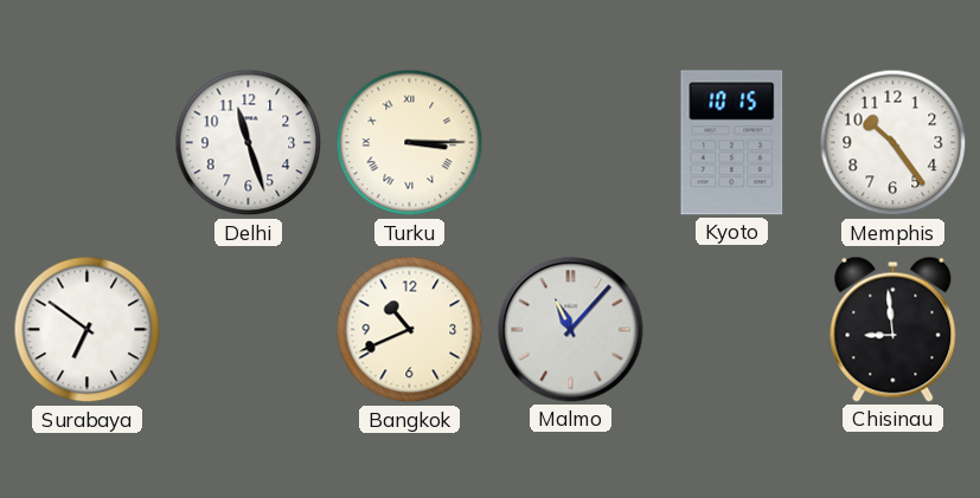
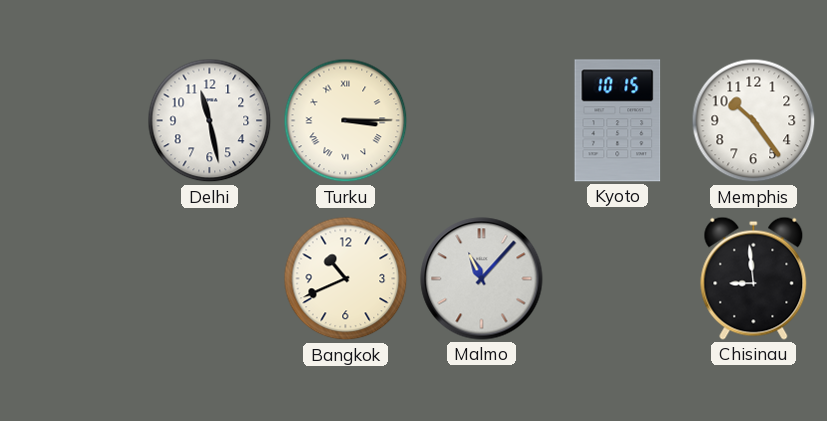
Delhi: 11:27 -> 11:28 (210, 121)
Surabaya: 6:51 -> none (88, 330)
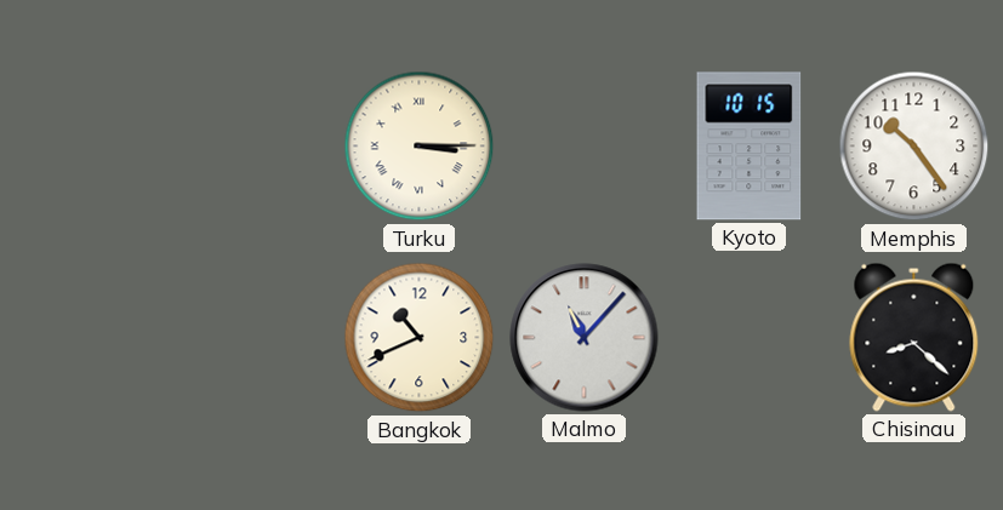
Delhi: 11:28 -> none (210, 121)
Chisinau: 8:59 -> 8:22 (914, 337)
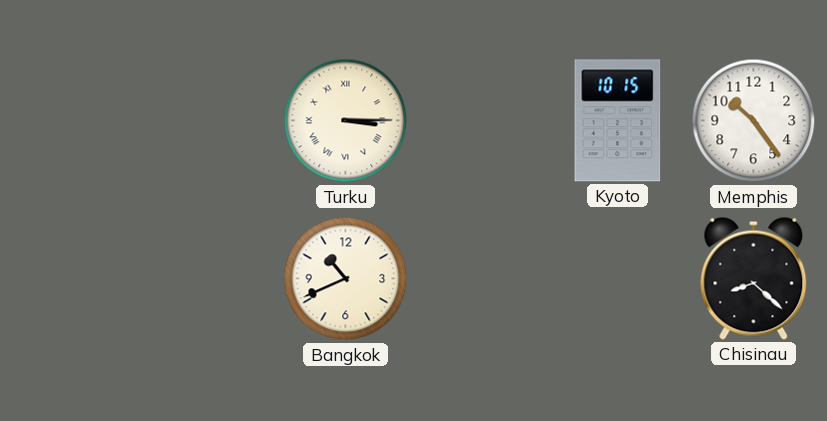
Malmo: 11:07 -> none (585, 338)
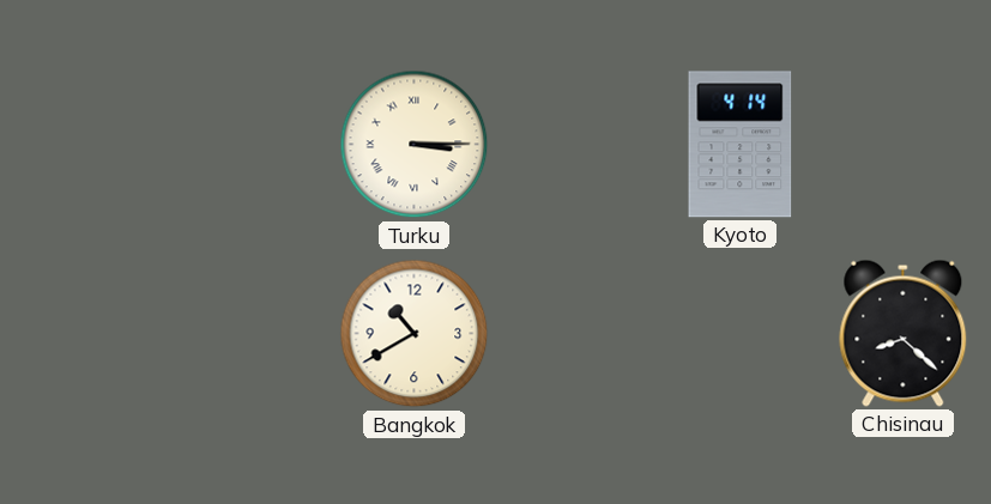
Kyoto: 10:15 -> 4:14 (741, 145)
Memphis: 10:24 -> none (754, 121)
Bangkok: 10:41 -> 10:40 (415, 334)
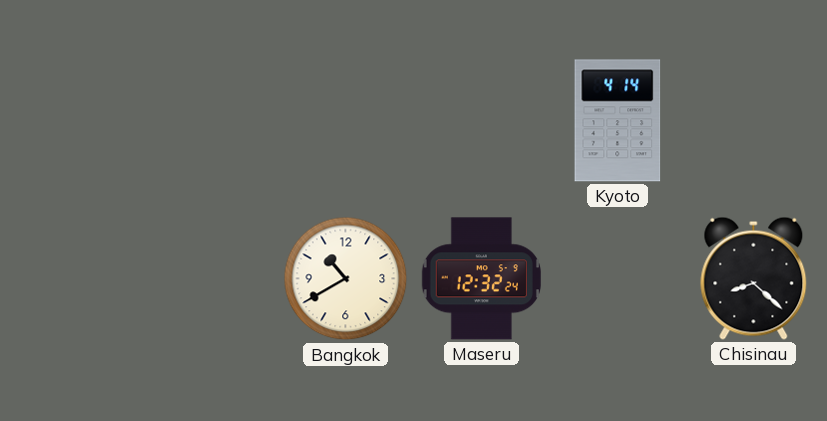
Turku: 3:15 -> none (415, 145)
Maseru: none -> 12:32 (481, 279)
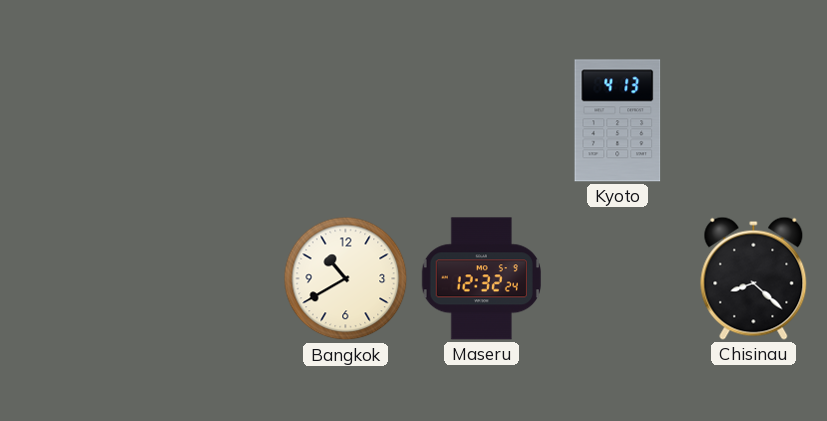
Kyoto: 4:14 -> 4:13 (618, 121)
